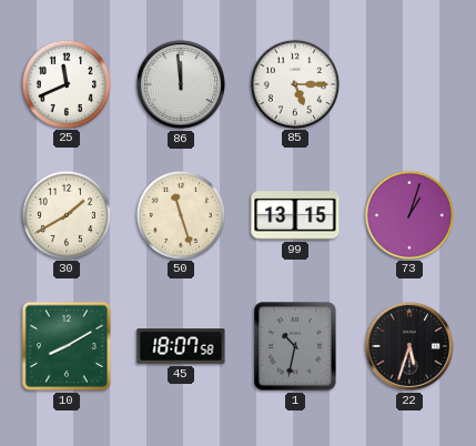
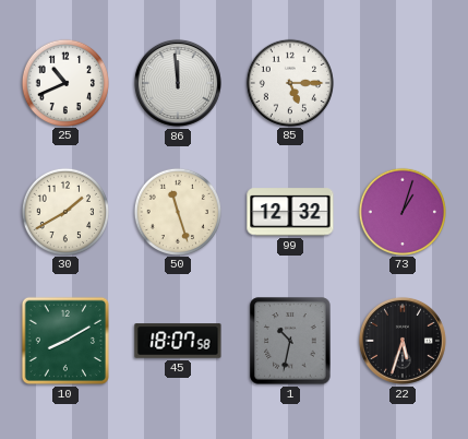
25: 11:41 -> 10:41 (64, 82)
99: 13:15 -> 12:32 (290, 212)
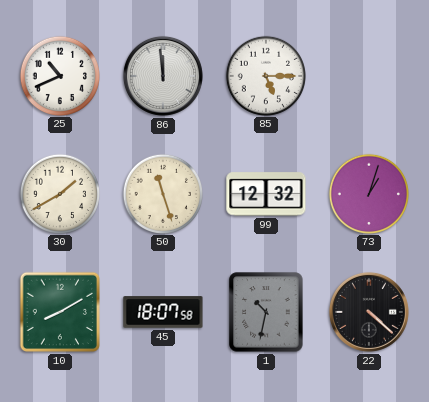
22: 5:33 -> 4:22 (369, 312)
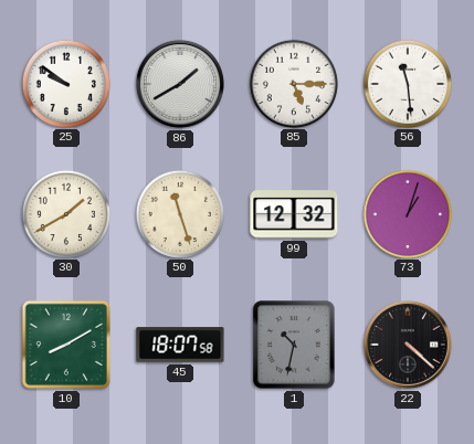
25: 10:41 -> 9:51 (65, 83)
86: 11:59 -> 1:40 (180, 84)
56: none -> 11:29 (407, 83)
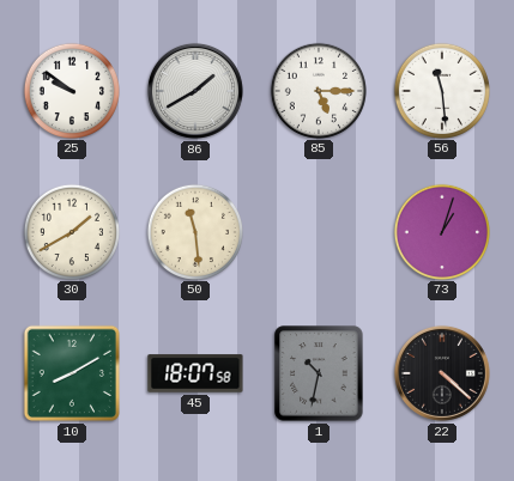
50: 11:27 -> 11:29 (194, 231)
99: 12:32 -> none (294, 214)
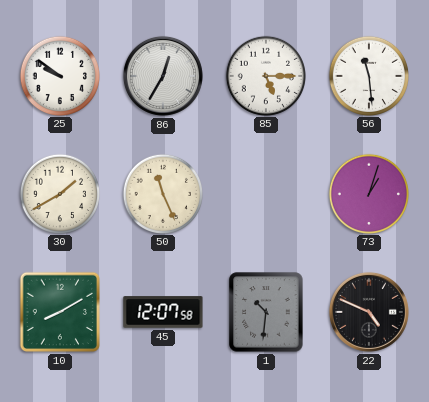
86: 1:40 -> 12:35 (163, 76)
50: 11:29 -> 11:26 (162, 193)
45: 18:07 -> 12:07 (163, 312)
1: 10:32 -> 10:31 (266, 312)
22: 4:22 -> 4:49 (369, 312)
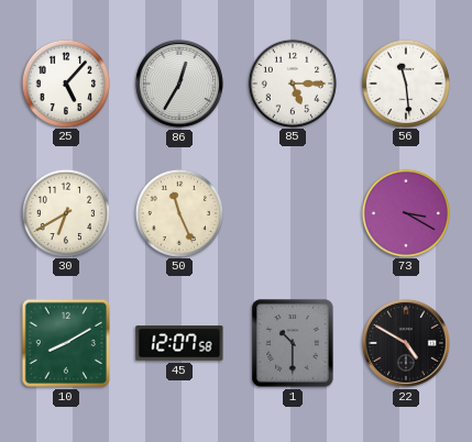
25: 9:51 -> 5:07 (65, 82)
30: 1:40 -> 6:40 (65, 212)
73: 1:03 -> 3:20 (405, 212)
1: 10:31 -> 10:30 (293, 343)
22: 4:49 -> 4:50 (406, 343)
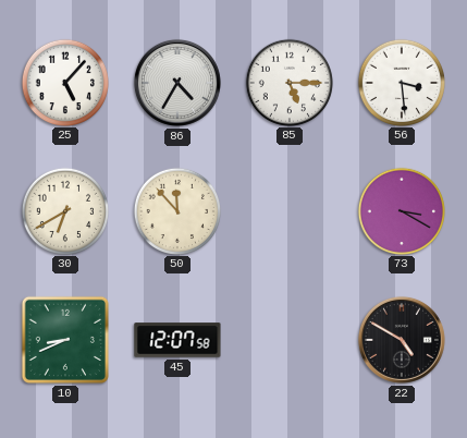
86: 12:35 -> 4:35 (177, 83)
56: 11:29 -> 3:29 (401, 82)
50: 11:26 -> 11:53 (176, 210)
10: 8:10 -> 8:41 (65, 340)
1: 10:30 -> none (293, 343)
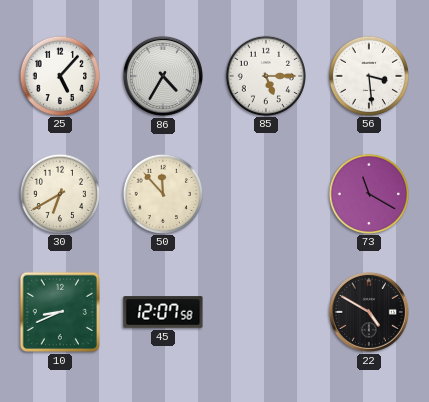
73: 3:20 -> 11:20 (368, 193)
